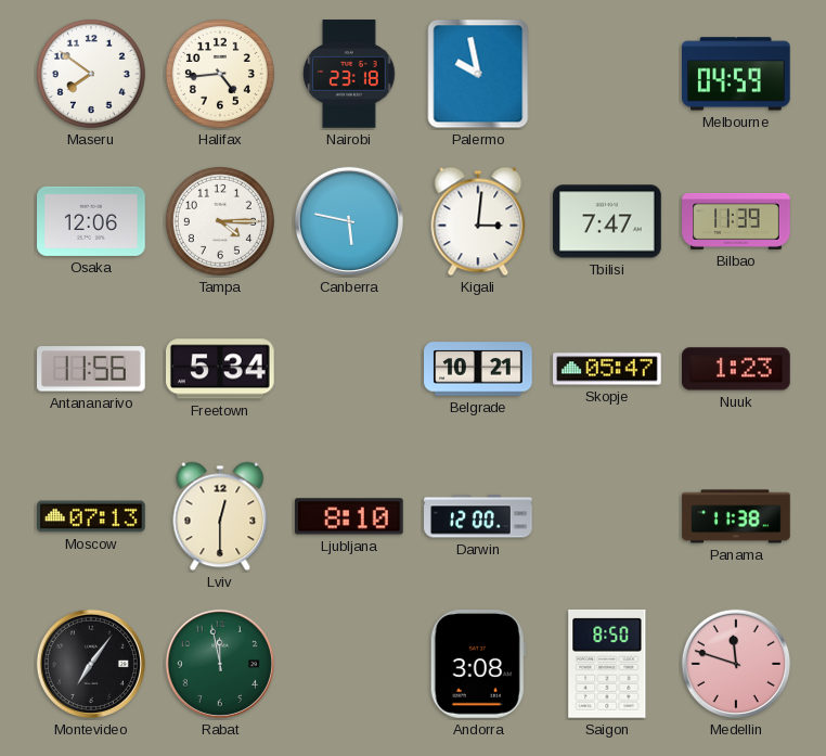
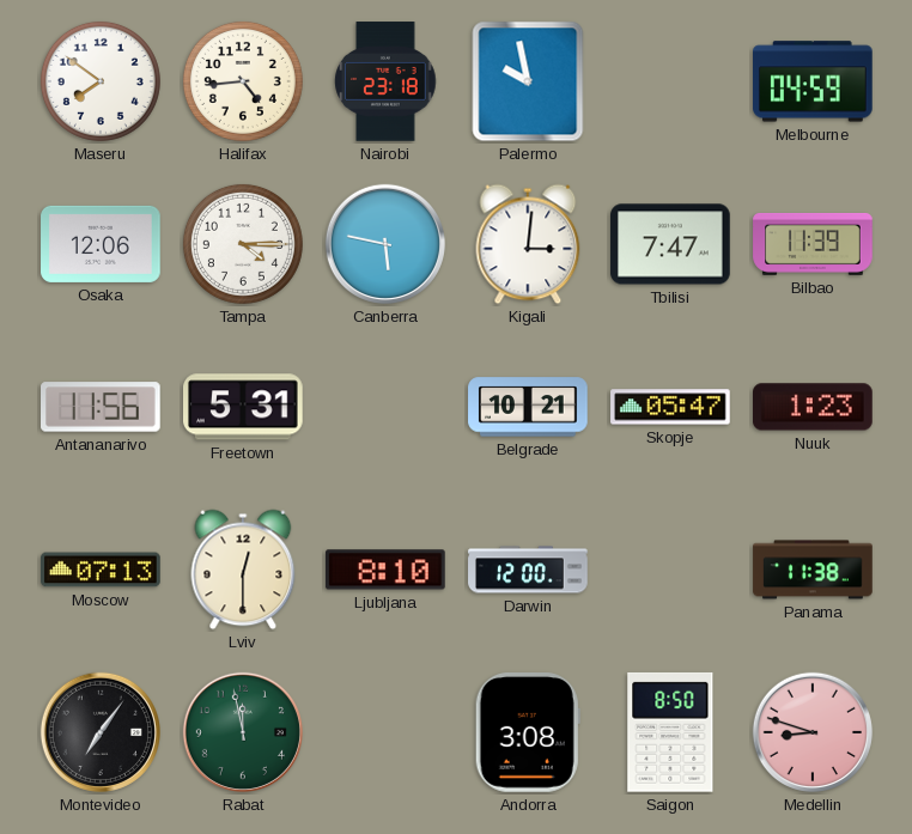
Freetown: 5:34 -> 5:31 (244, 407)
Medellin: 11:48 -> 8:48 (813, 732)
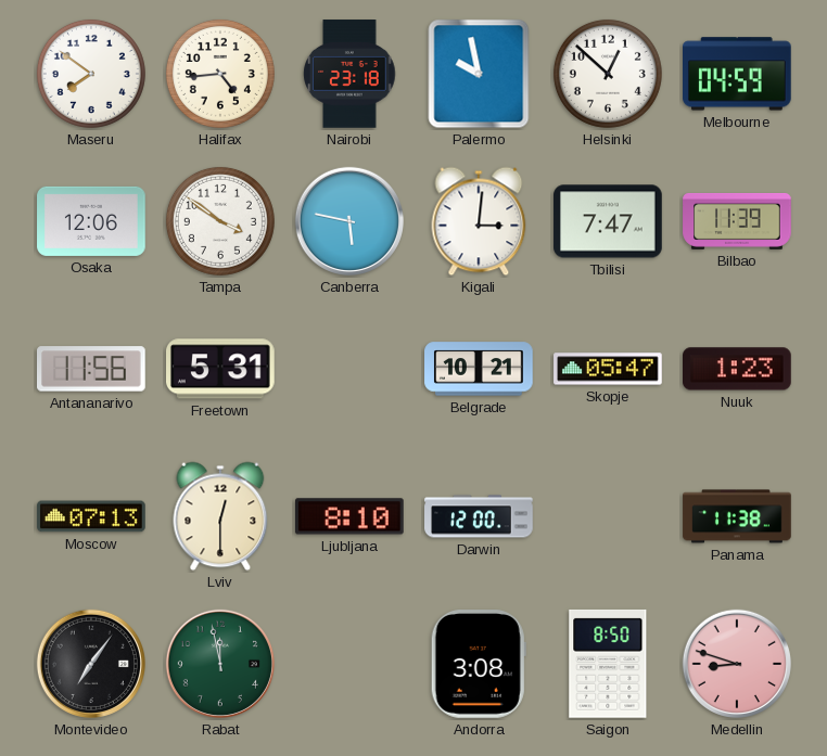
Helsinki: none -> 12:52 (608, 74)
Tampa: 4:15 -> 3:51 (220, 221)
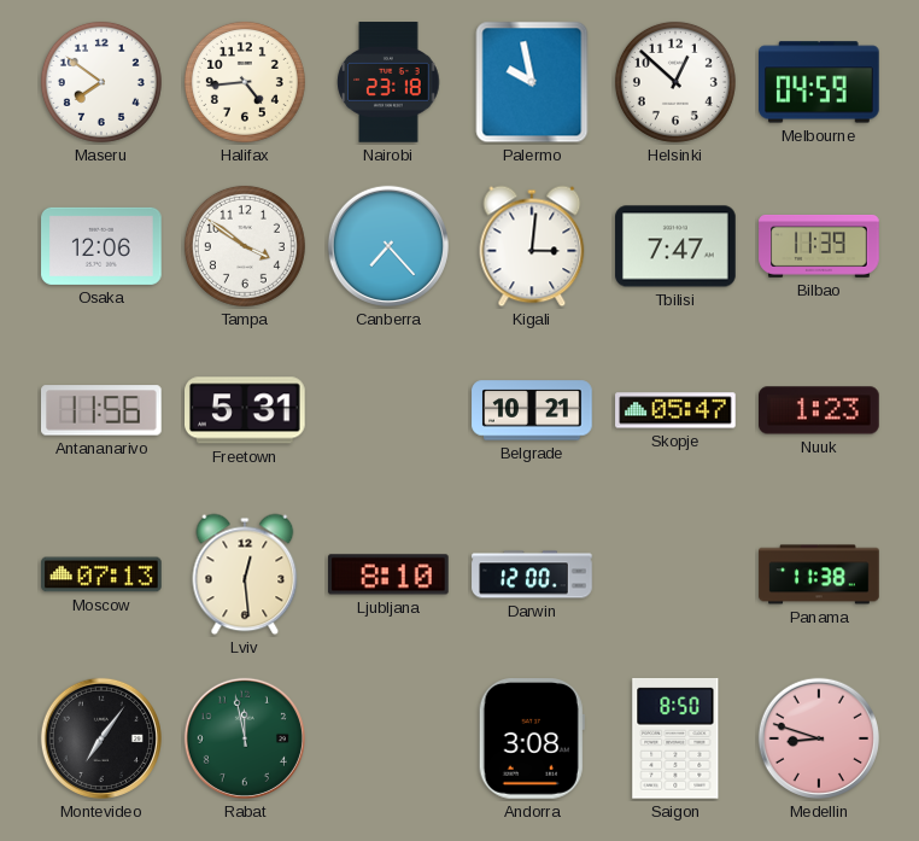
Canberra: 5:47 -> 7:23 (388, 246)
Lviv: 12:30 -> 12:29 (245, 574)
